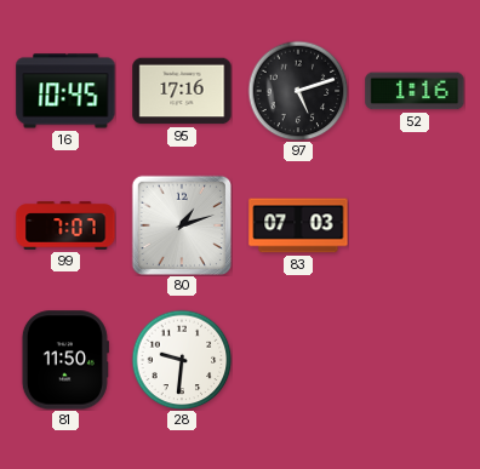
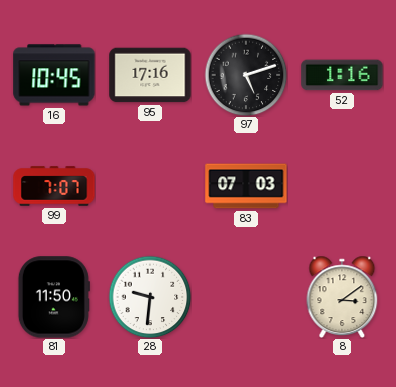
80: 1:12 -> none (181, 224)
8: none -> 3:09 (342, 296)
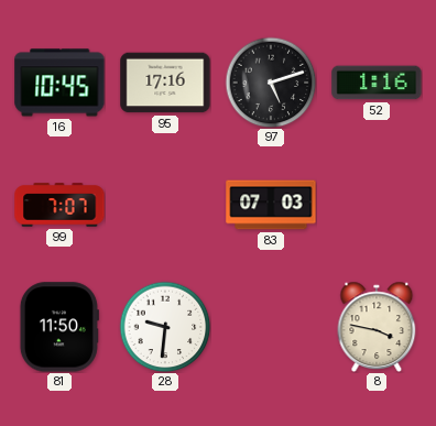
8: 3:09 -> 3:47 (377, 326)
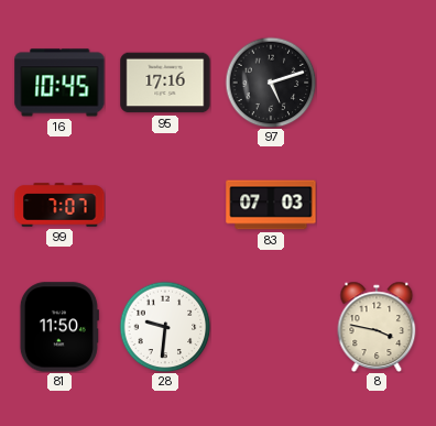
52: 1:16 -> none (377, 83)
